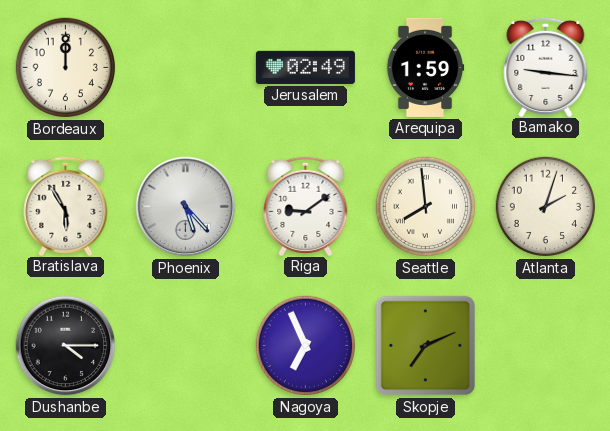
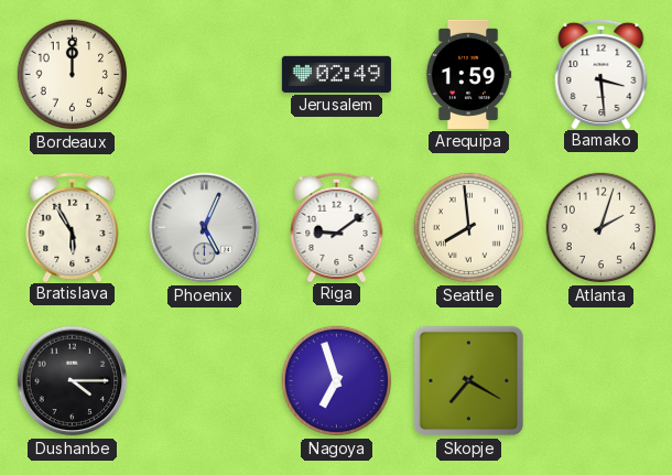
Bamako: 9:16 -> 3:29 (601, 73)
Phoenix: 5:23 -> 5:04 (205, 228)
Nagoya: 6:56 -> 6:57 (337, 381)
Skopje: 7:11 -> 7:20 (469, 381)
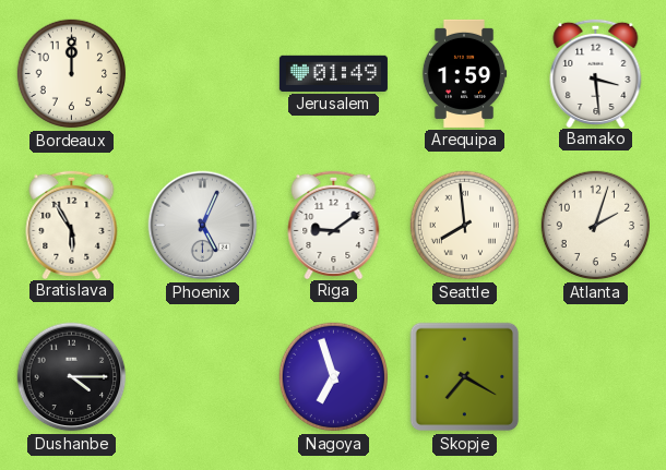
Jerusalem: 02:49 -> 01:49 (333, 73)
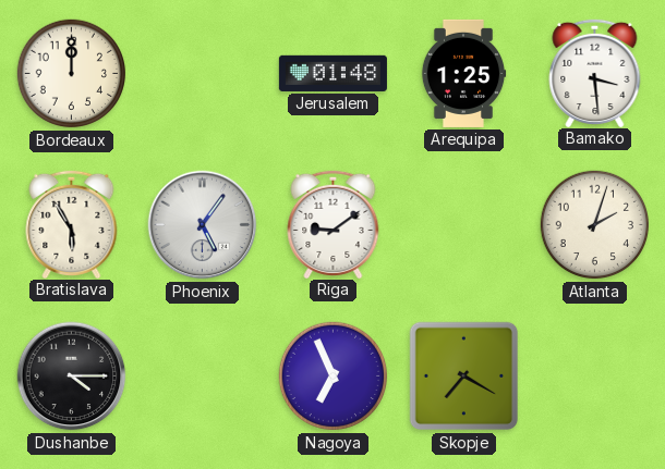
Jerusalem: 01:49 -> 01:48 (332, 73)
Arequipa: 1:59 -> 1:25 (463, 73)
Phoenix: 5:04 -> 5:06 (203, 225)
Seattle: 7:59 -> none (465, 226)
Nagoya: 6:57 -> 6:56 (334, 377)
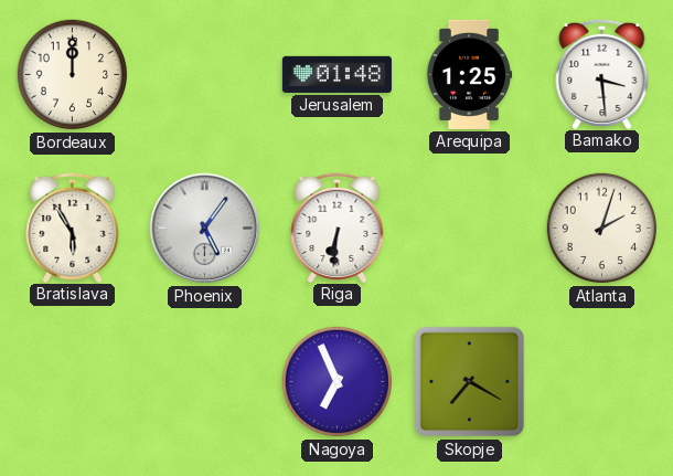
Riga: 9:09 -> 6:31 (338, 226)
Dushanbe: 4:15 -> none (72, 377)
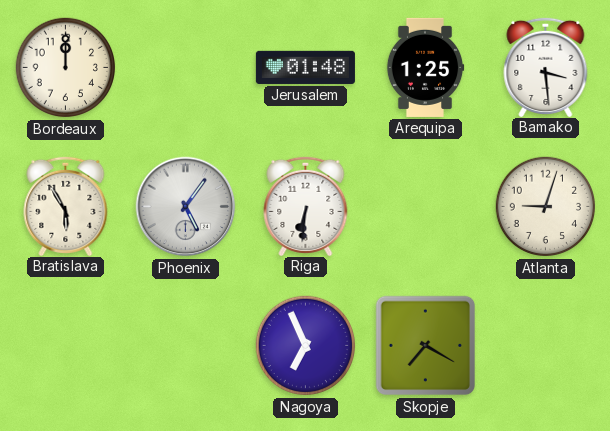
Atlanta: 2:03 -> 9:03 (546, 207)
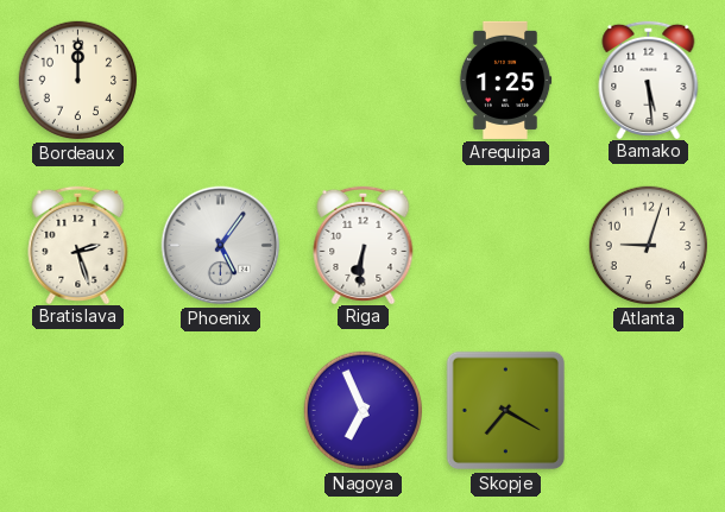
Jerusalem: 01:48 -> none (305, 67)
Bamako: 3:29 -> 5:29 (649, 78)
Bratislava: 5:55 -> 2:27 (78, 244)
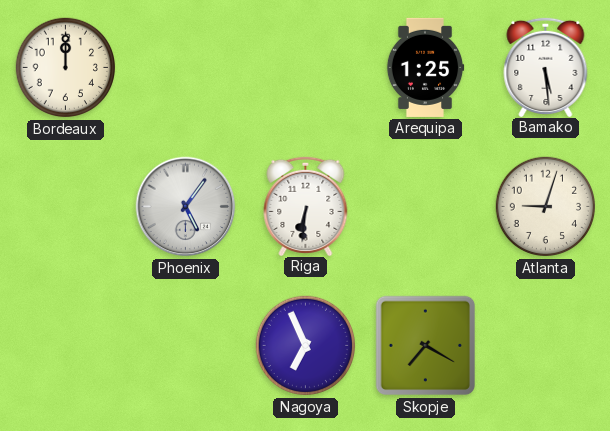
Bratislava: 2:27 -> none (78, 244)
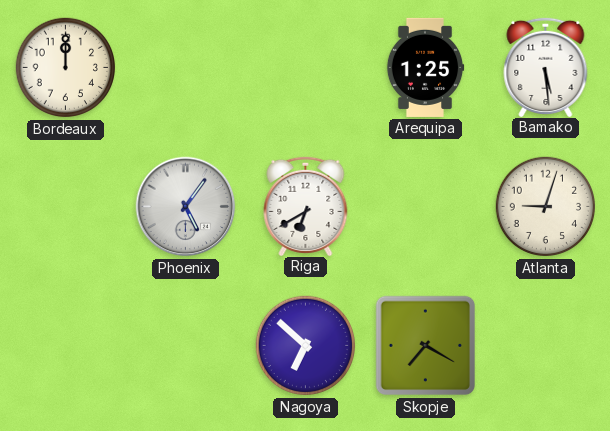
Riga: 6:31 -> 6:40 (306, 205)
Nagoya: 6:56 -> 6:52 (306, 346)
